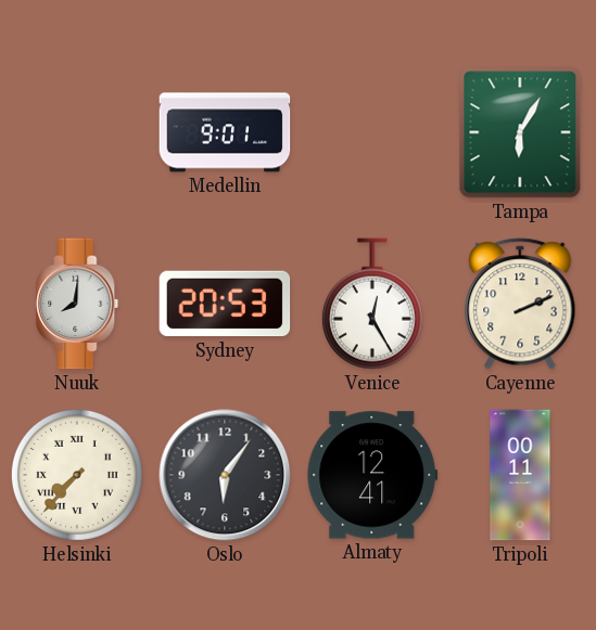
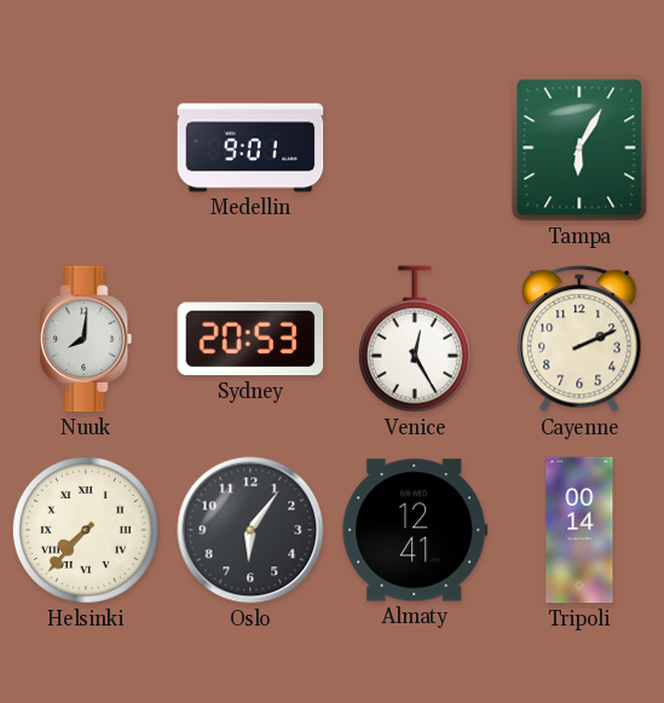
Tripoli: 00:11 -> 00:14 (579, 530)
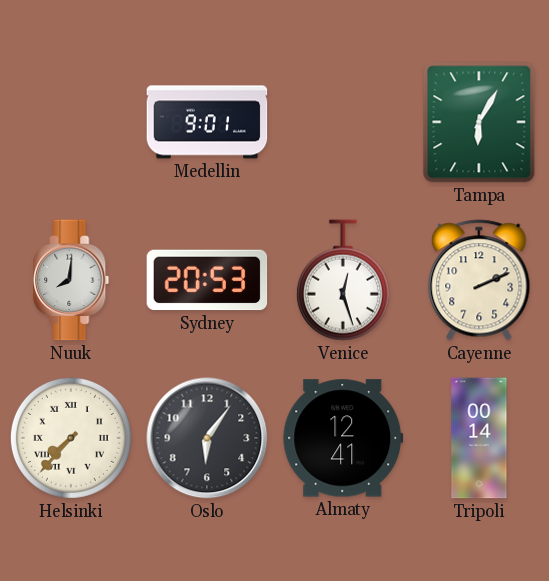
Venice: 12:25 -> 12:27 (343, 280)
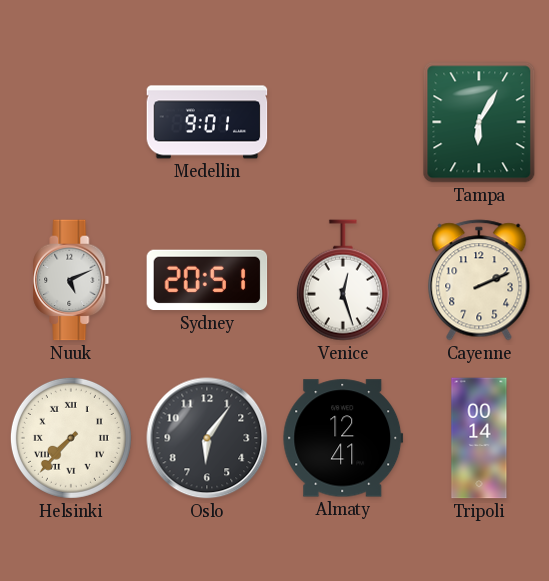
Nuuk: 8:01 -> 5:11 (71, 280)
Sydney: 20:53 -> 20:51 (207, 280)
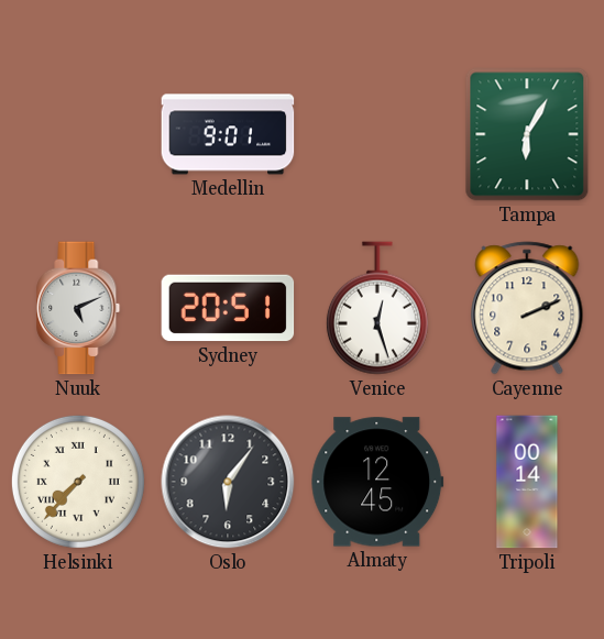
Almaty: 12:41 -> 12:45 (377, 482)
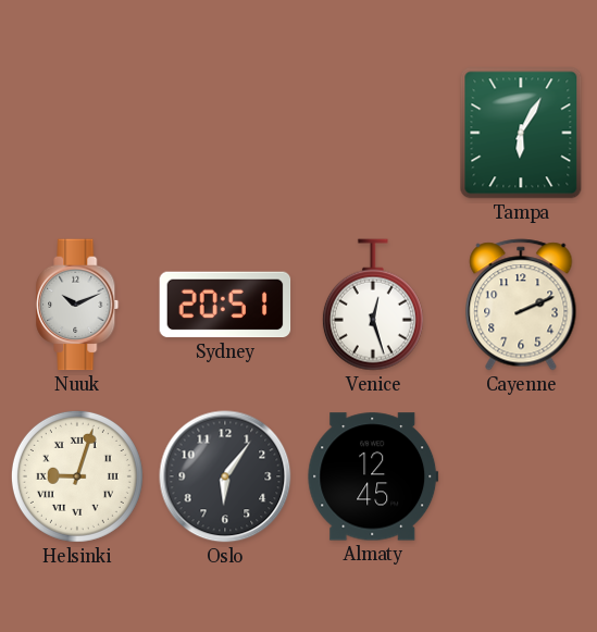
Medellin: 9:01 -> none (228, 134)
Nuuk: 5:11 -> 10:11 (77, 305)
Helsinki: 7:37 -> 9:03 (77, 476)
Tripoli: 00:14 -> none (527, 482)
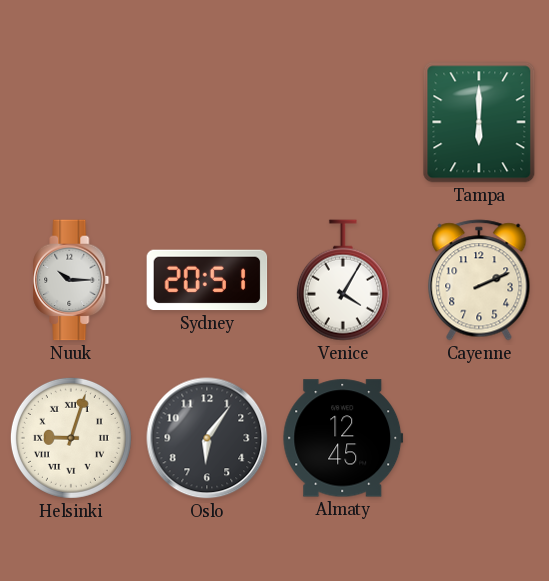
Tampa: 6:05 -> 6:00 (479, 122)
Nuuk: 10:11 -> 10:15 (71, 280)
Venice: 12:27 -> 4:05 (343, 280)
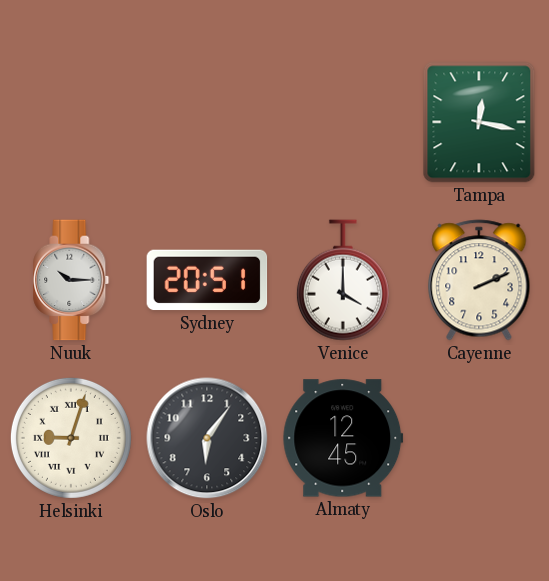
Tampa: 6:00 -> 12:17 (479, 122)
Venice: 4:05 -> 4:00 (343, 280)
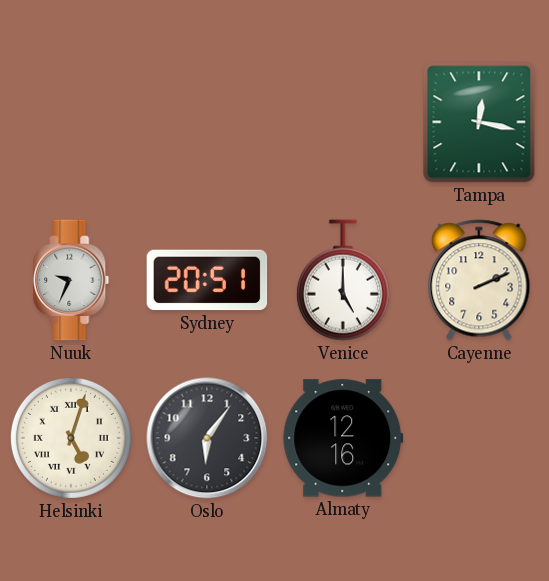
Nuuk: 10:15 -> 9:34 (71, 280)
Venice: 4:00 -> 5:00 (343, 280)
Helsinki: 9:03 -> 5:03 (71, 438)
Almaty: 12:45 -> 12:16 (343, 438)
